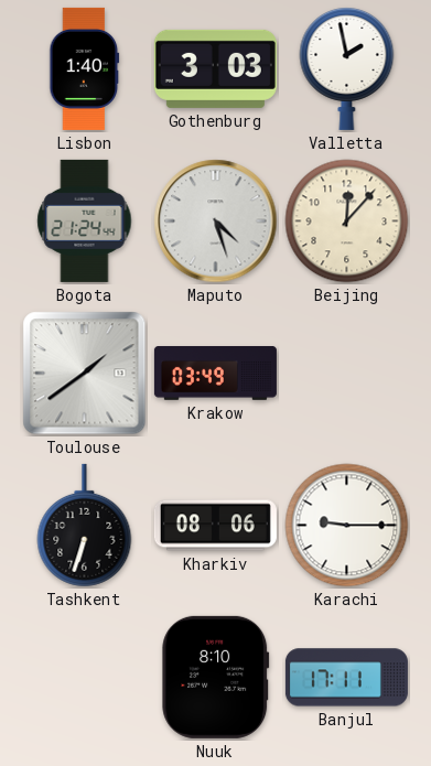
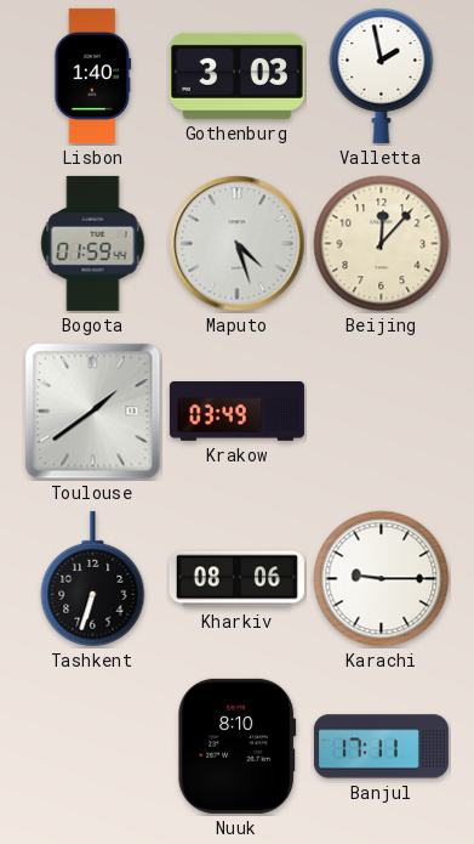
Bogota: 21:24 -> 01:59 (93, 243)
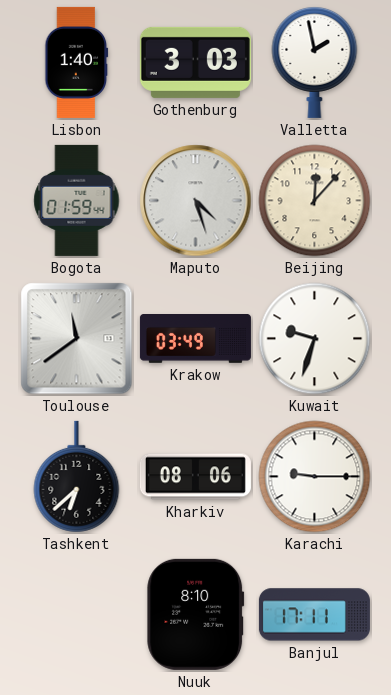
Toulouse: 1:39 -> 11:39 (77, 339)
Kuwait: none -> 9:33 (315, 339)
Tashkent: 6:33 -> 6:38 (77, 477)
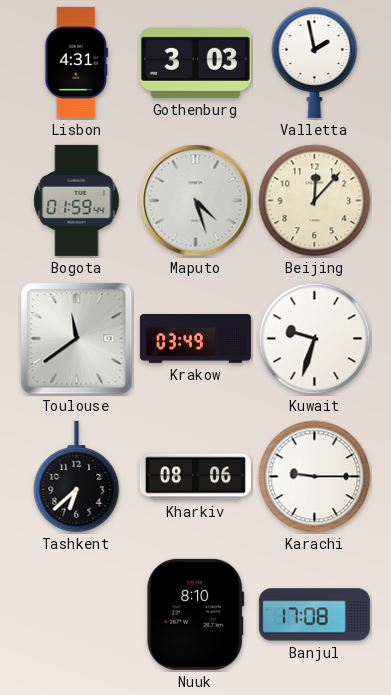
Lisbon: 1:40 -> 4:31 (77, 62)
Banjul: 17:11 -> 17:08 (314, 615)
